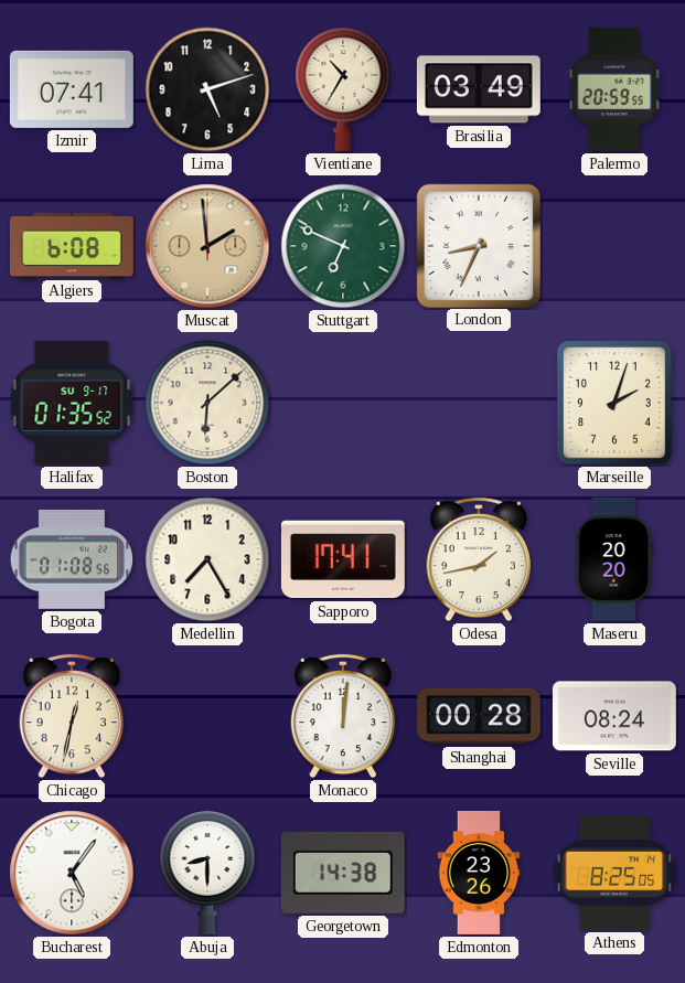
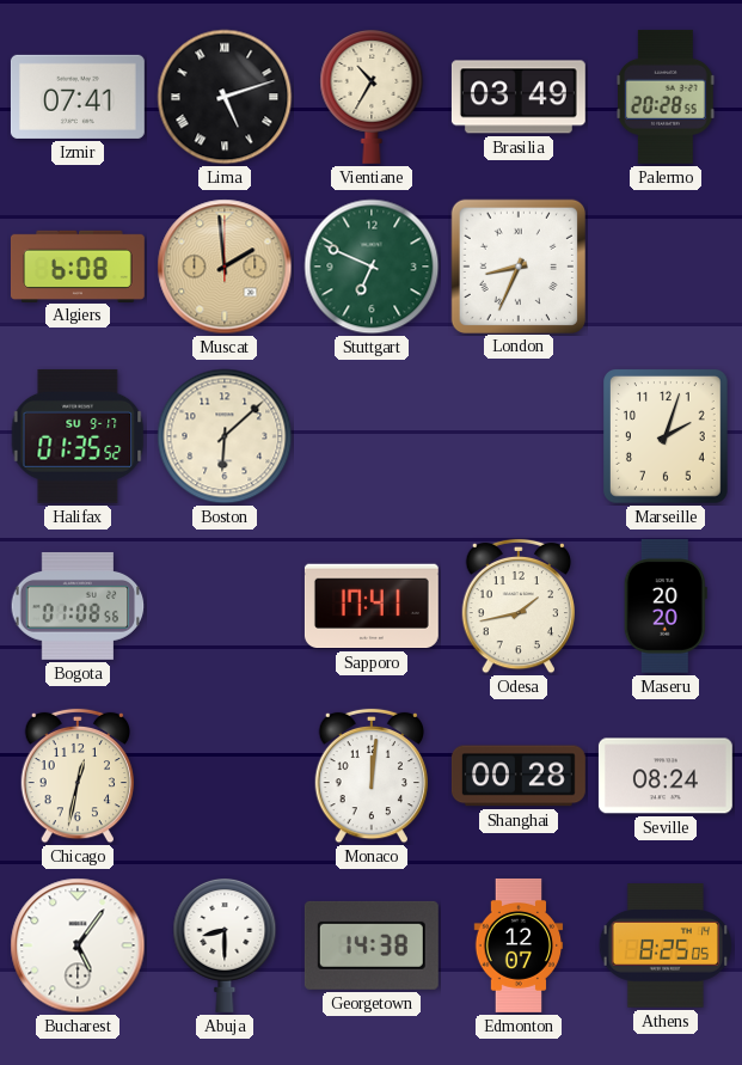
Lima numerals: Arabic -> Roman (225, 97)
Palermo: 20:59 -> 20:28 (666, 97)
Medellin: 7:25 -> none (207, 559)
Edmonton: 23:26 -> 12:07 (519, 945)
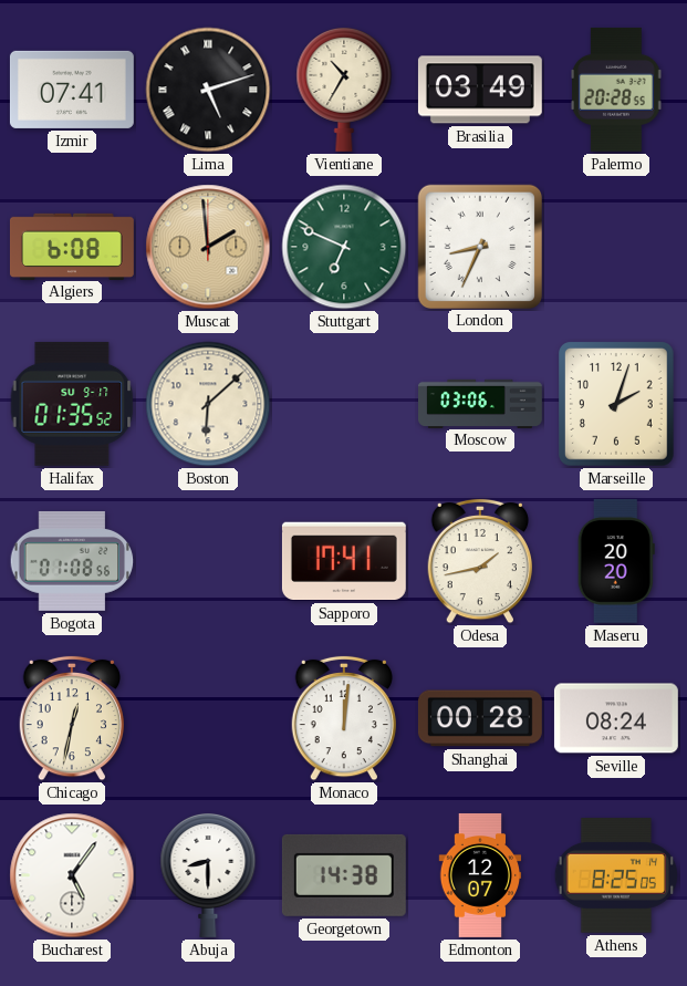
Moscow: none -> 03:06 (481, 403)
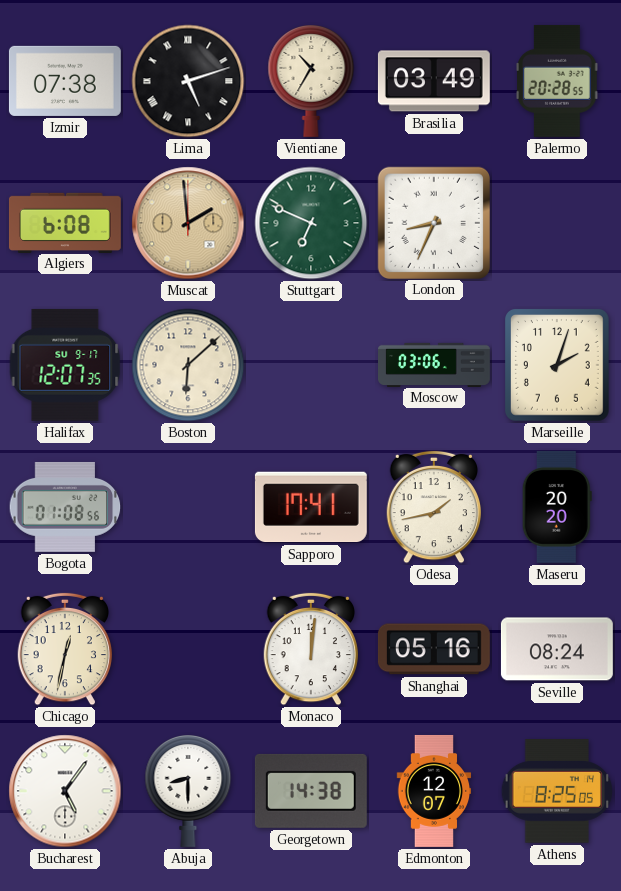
Izmir: 07:41 -> 07:38 (65, 81)
Halifax: 01:35 -> 12:07 (65, 365)
Shanghai: 00:28 -> 05:16 (434, 649)
